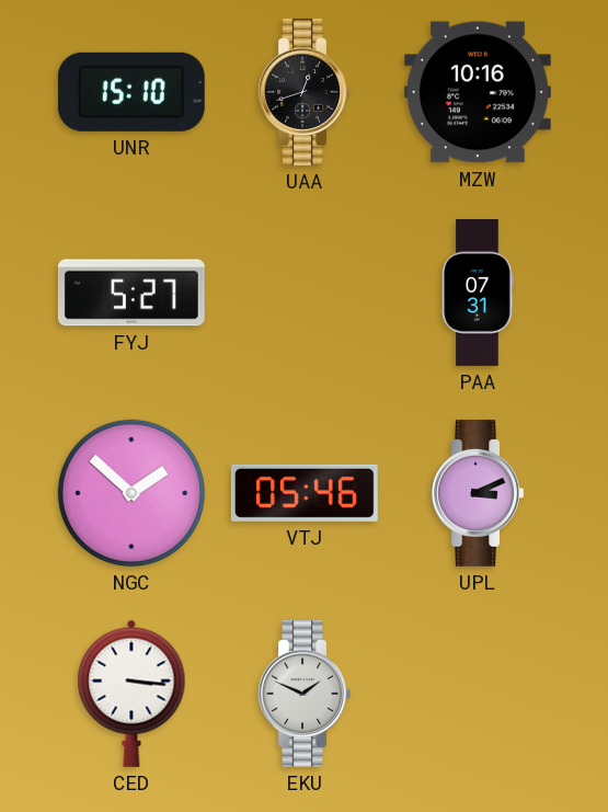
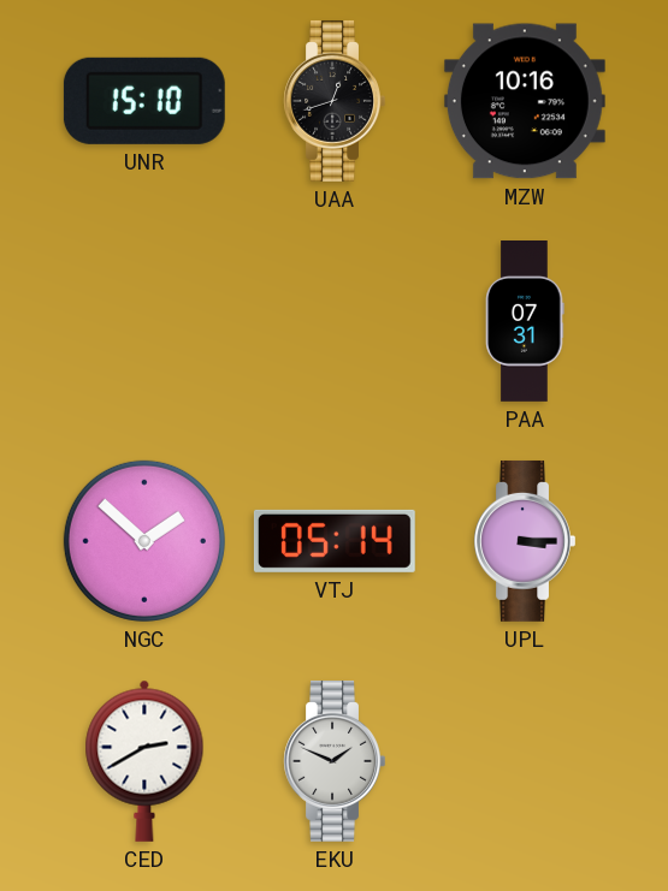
FYJ: 5:27 -> none (131, 293)
VTJ: 05:46 -> 05:14 (335, 541)
UPL: 3:11 -> 3:15 (525, 541)
CED: 3:16 -> 2:40 (144, 761)
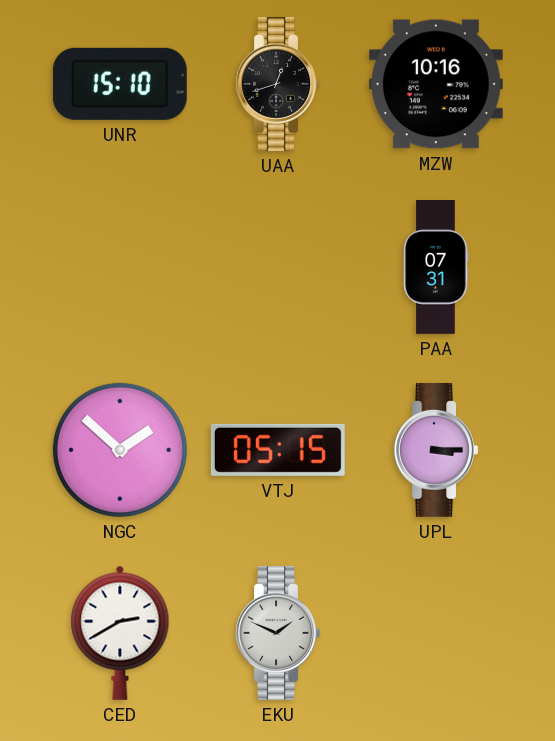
VTJ: 05:14 -> 05:15 (278, 450)
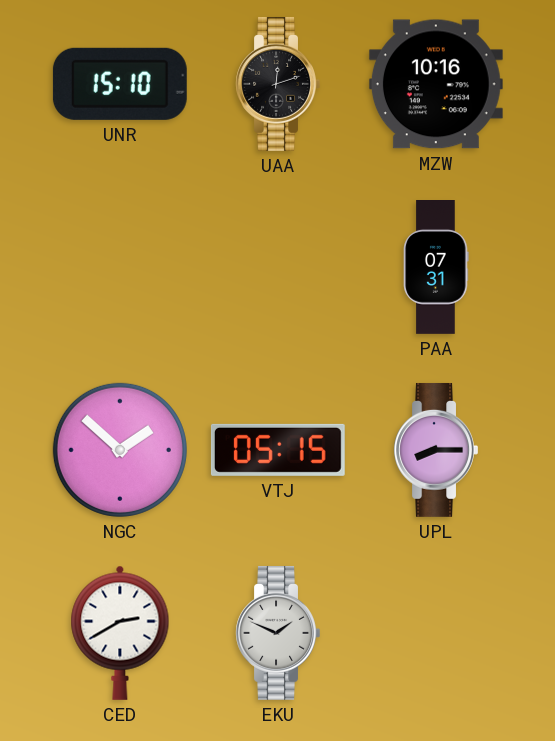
UAA: 12:42 -> 12:12 (278, 84)
UPL: 3:15 -> 8:15 (436, 450)
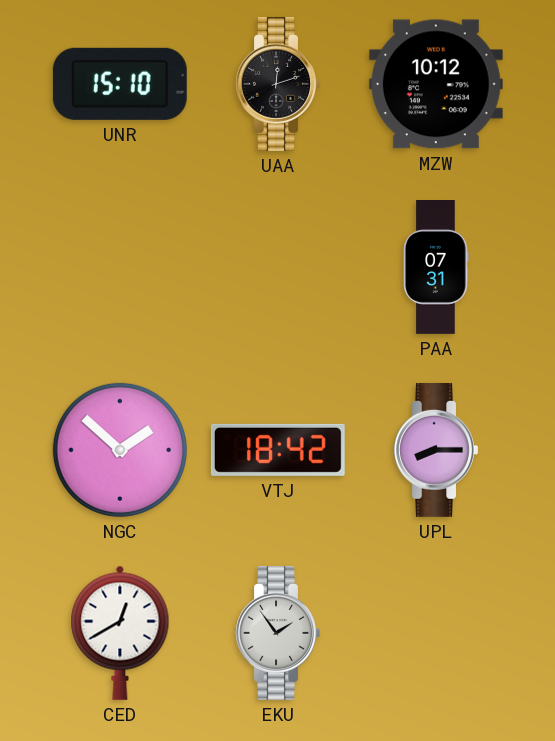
MZW: 10:16 -> 10:12 (436, 84)
VTJ: 05:15 -> 18:42 (278, 450)
CED: 2:40 -> 12:40 (120, 633)
EKU: 1:49 -> 1:54 (278, 633)
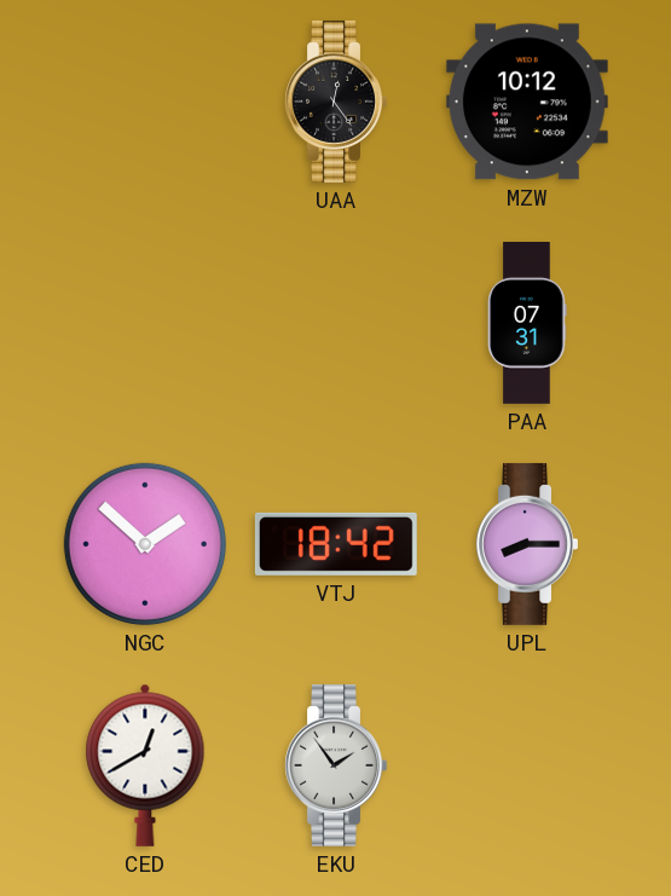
UNR: 15:10 -> none (120, 84)
UAA: 12:12 -> 12:24 (336, 102)
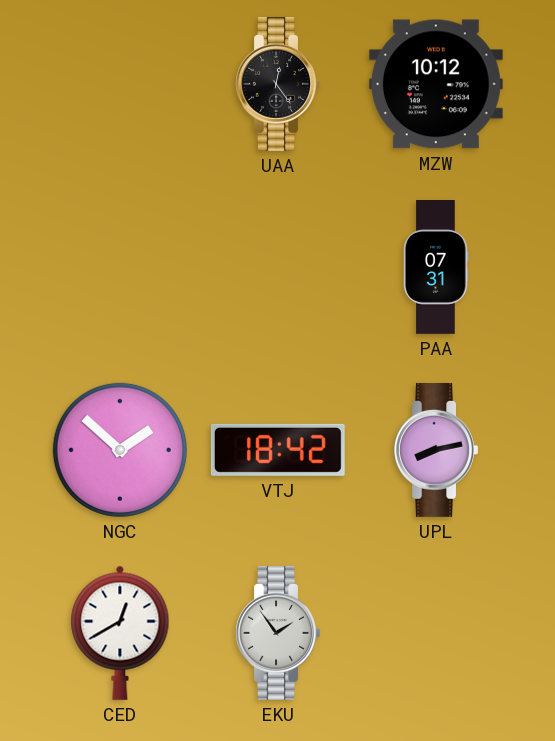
UPL: 8:15 -> 8:13 (436, 450)
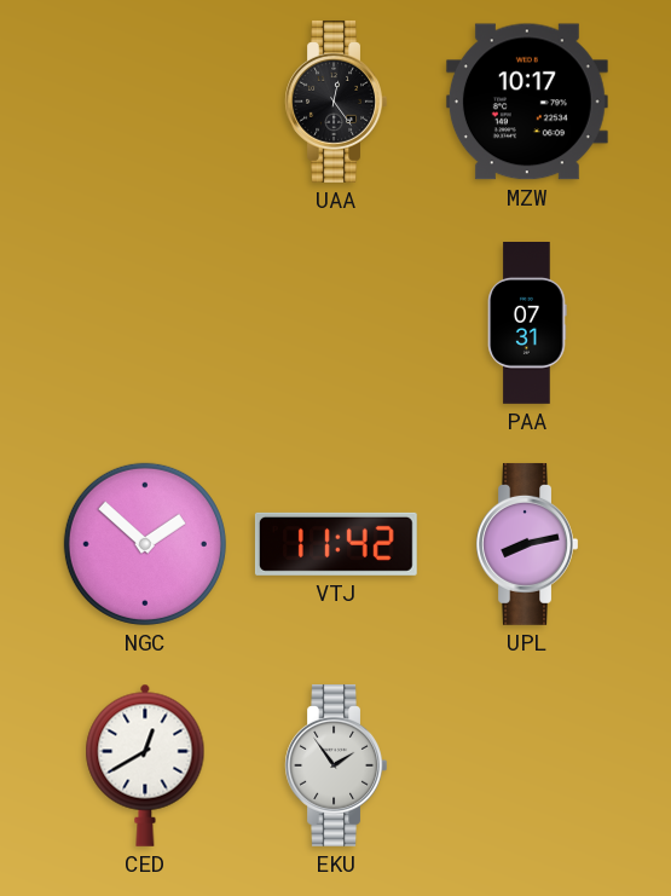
MZW: 10:12 -> 10:17 (527, 102)
VTJ: 18:42 -> 11:42 (336, 544)
